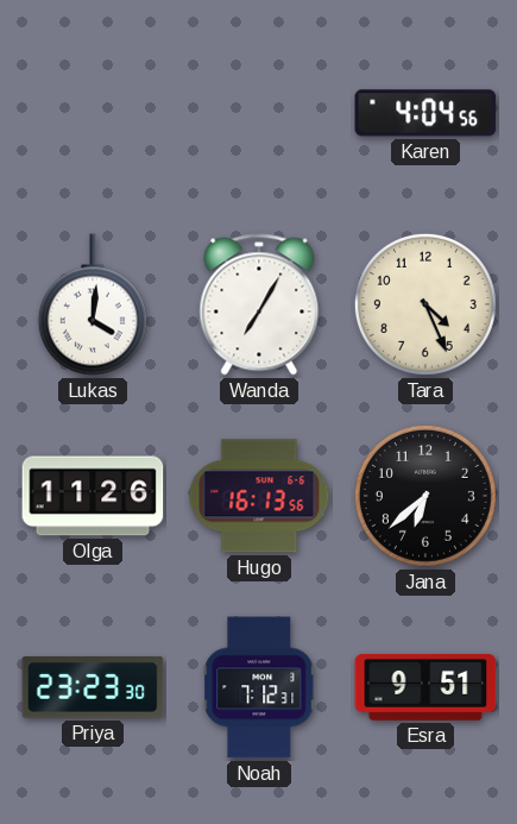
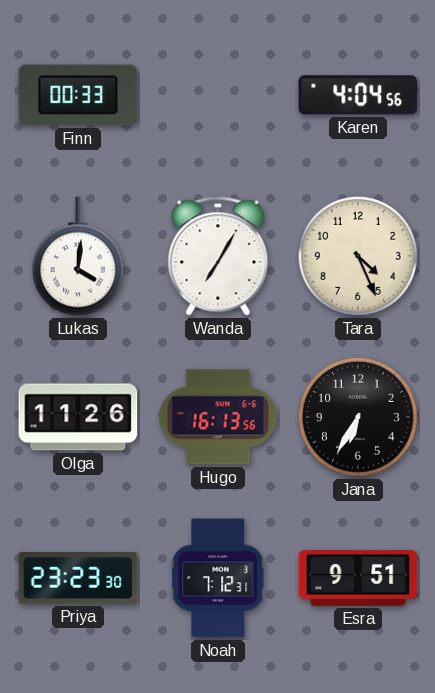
Finn: none -> 00:33 (78, 95)
Jana: 6:38 -> 6:35 (358, 417)
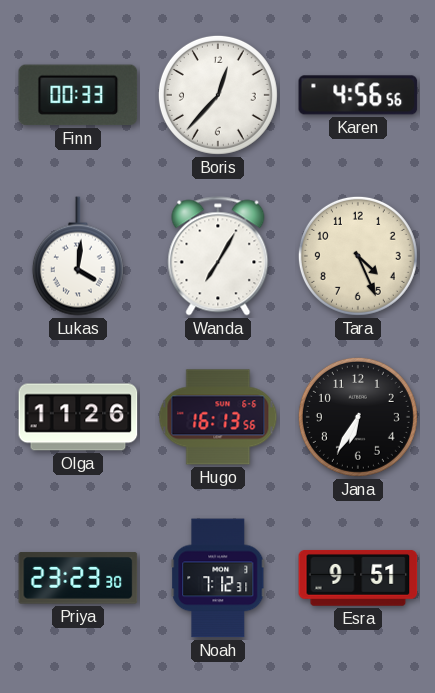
Boris: none -> 12:37 (218, 95)
Karen: 4:04 -> 4:56 (358, 95)
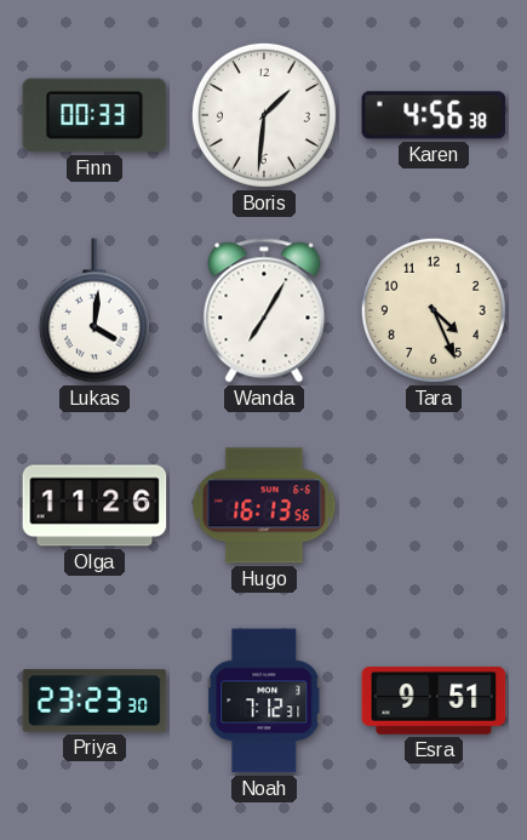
Boris: 12:37 -> 1:31 (264, 115)
Karen: 4:56:56 -> 4:56:38 (434, 115)
Jana: 6:35 -> none (358, 417)
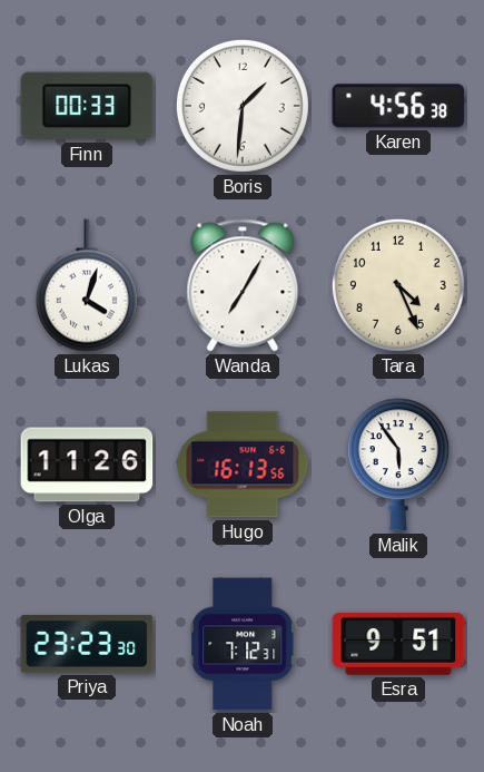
Lukas: 4:01 -> 4:03 (87, 285)
Malik: none -> 5:54 (398, 465)
